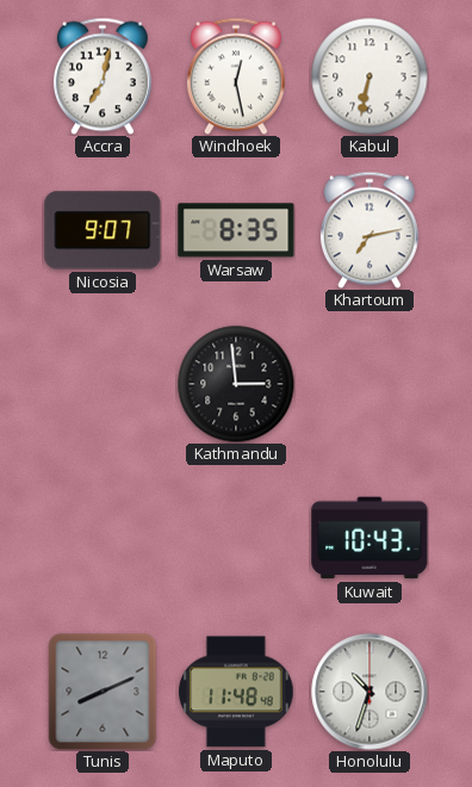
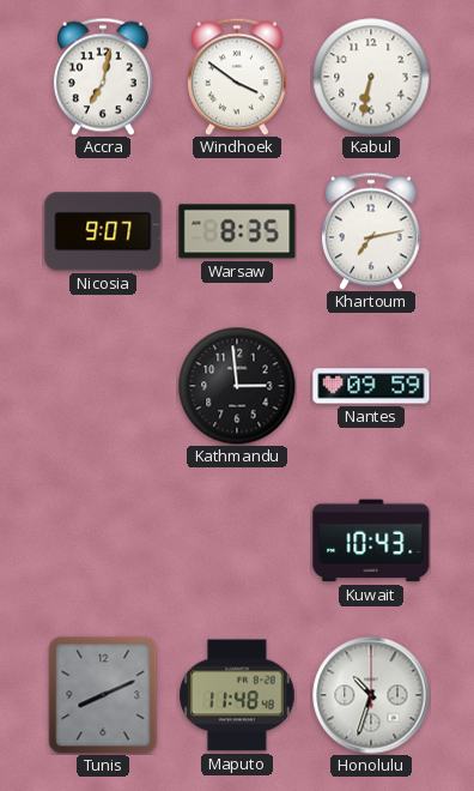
Windhoek: 12:28 -> 3:51 (237, 77)
Nantes: none -> 09:59 (371, 386)
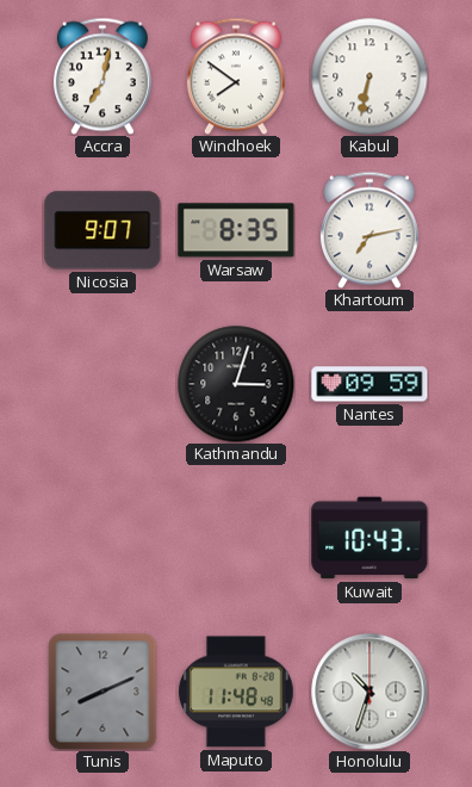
Windhoek: 3:51 -> 7:51 (236, 76)
Kathmandu: 2:59 -> 3:03 (236, 384)
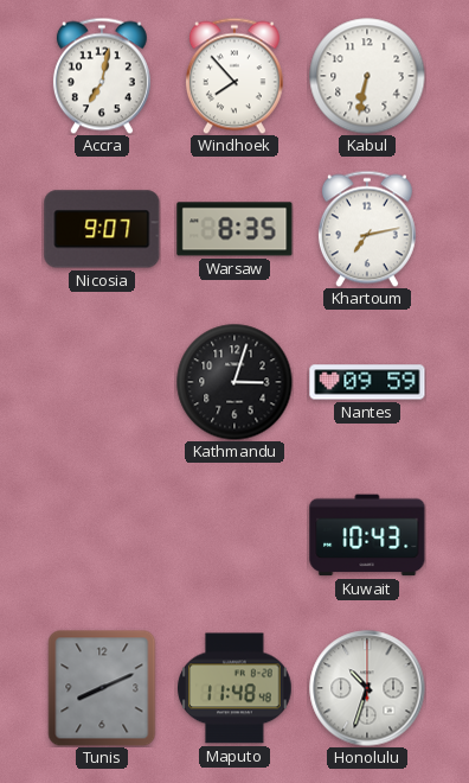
Windhoek: 7:51 -> 7:53 (234, 76)
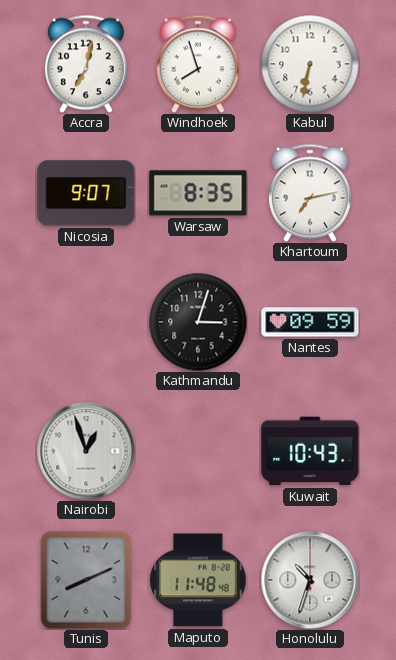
Windhoek: 7:53 -> 7:57 (198, 64)
Nairobi: none -> 12:57 (86, 451)
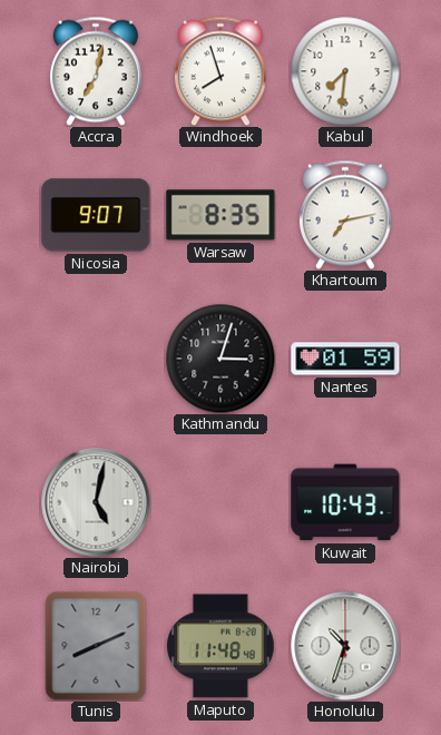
Kabul: 6:32 -> 7:31 (345, 71)
Nantes: 09:59 -> 01:59 (345, 359)
Nairobi: 12:57 -> 5:02 (96, 502)
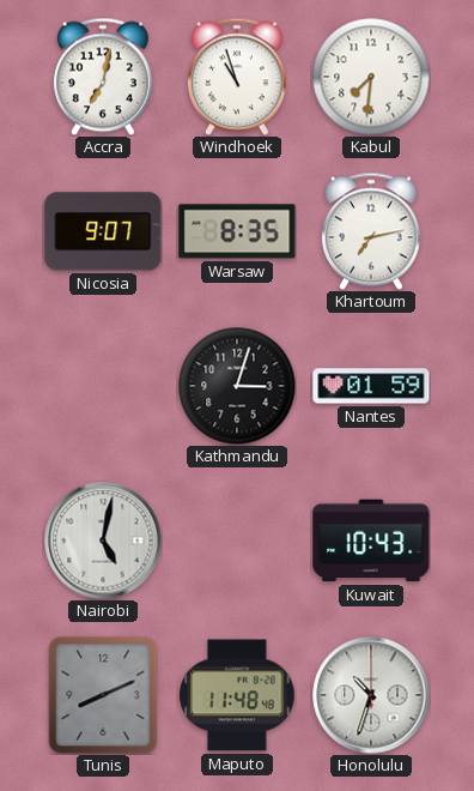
Windhoek: 7:57 -> 10:57 (237, 77)
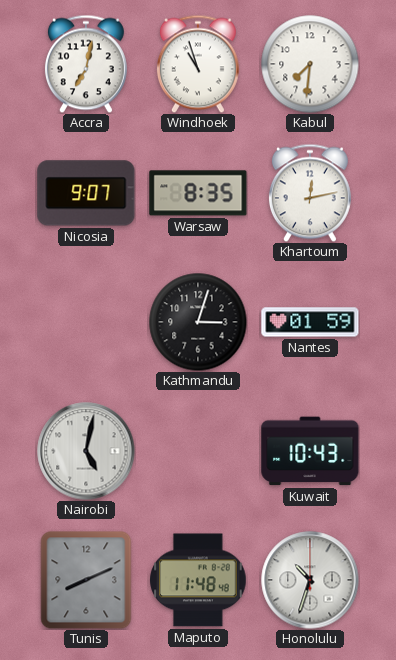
Khartoum: 7:13 -> 12:13 (310, 193)
